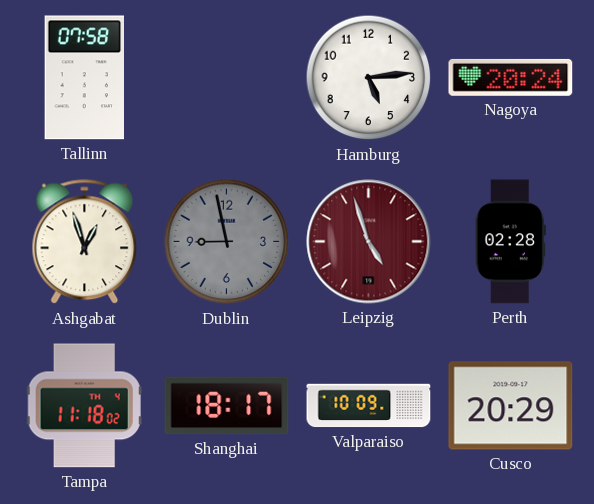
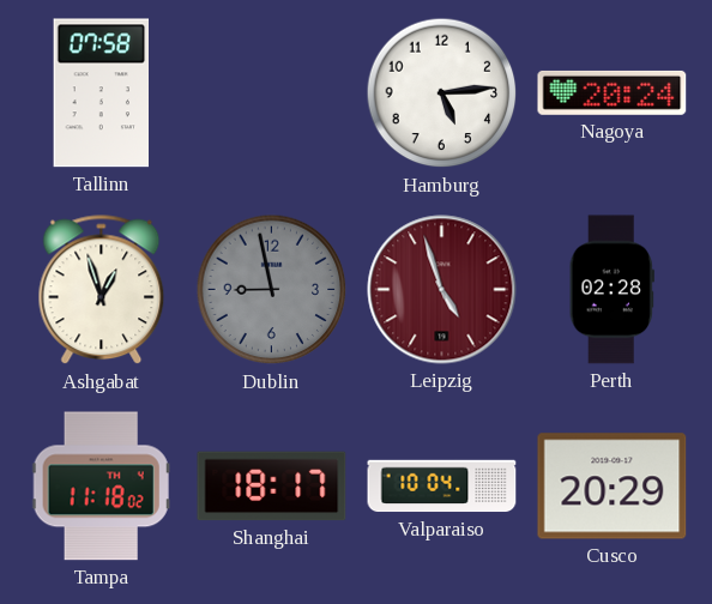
Valparaiso: 10:09 -> 10:04 (442, 487)
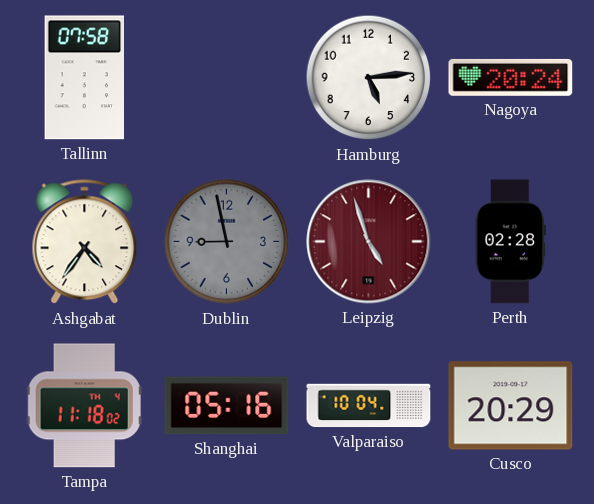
Ashgabat: 12:57 -> 4:36 (85, 242)
Shanghai: 18:17 -> 05:16 (227, 406)
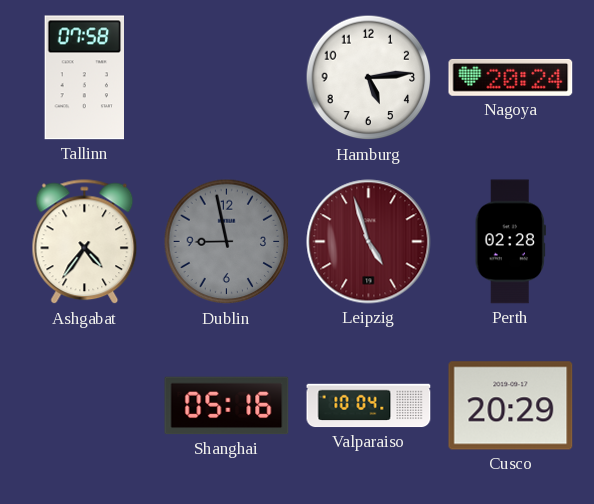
Tampa: 11:18 -> none (84, 406)
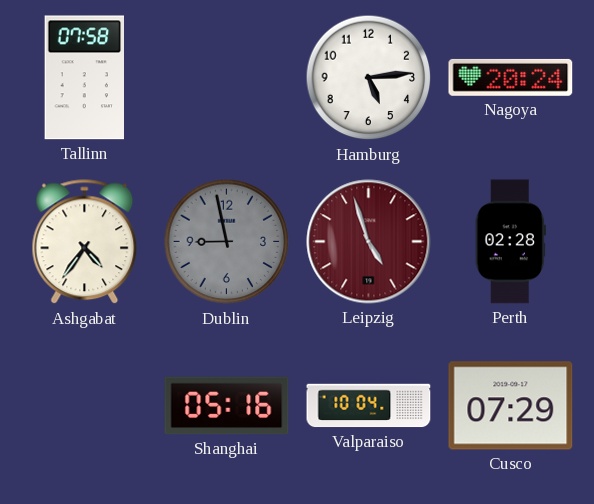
Cusco: 20:29 -> 07:29 (511, 406)
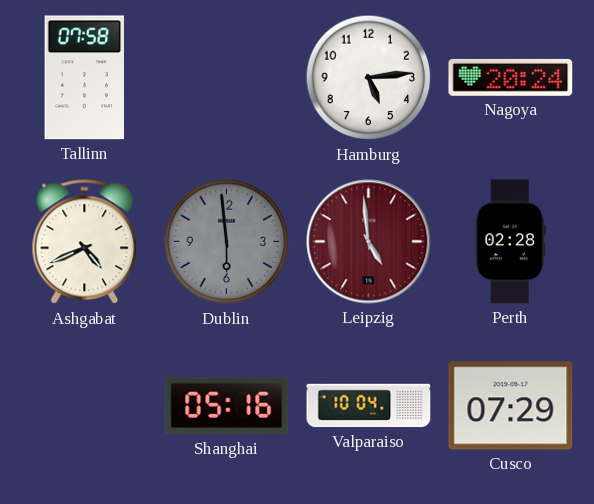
Ashgabat: 4:36 -> 4:41 (85, 242)
Dublin: 8:58 -> 5:59 (227, 242)
Leipzig: 4:57 -> 4:59 (369, 242)
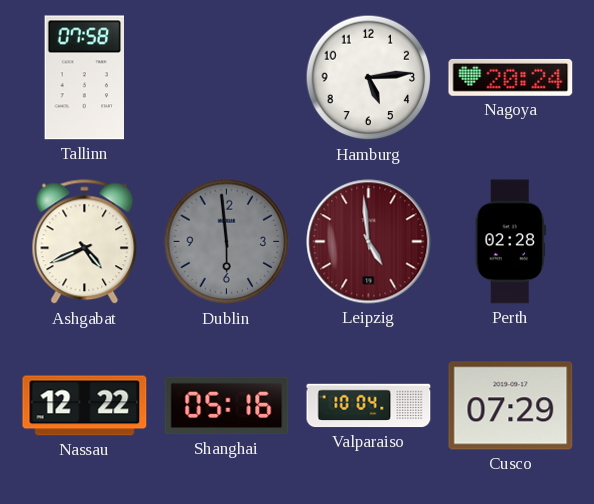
Nassau: none -> 12:22 (85, 406)
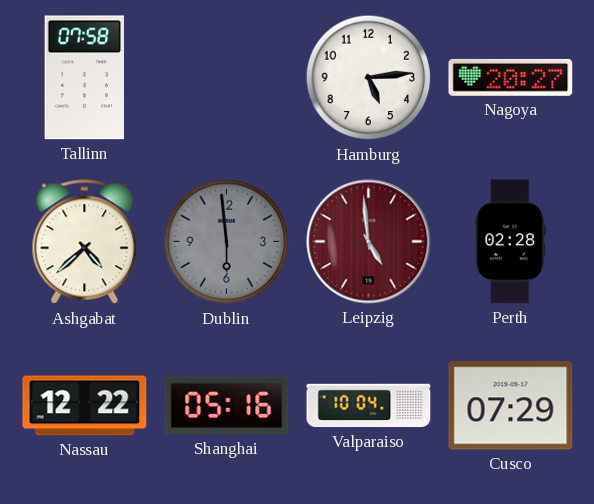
Nagoya: 20:24 -> 20:27 (511, 77)
Ashgabat: 4:41 -> 4:38 (85, 242)
